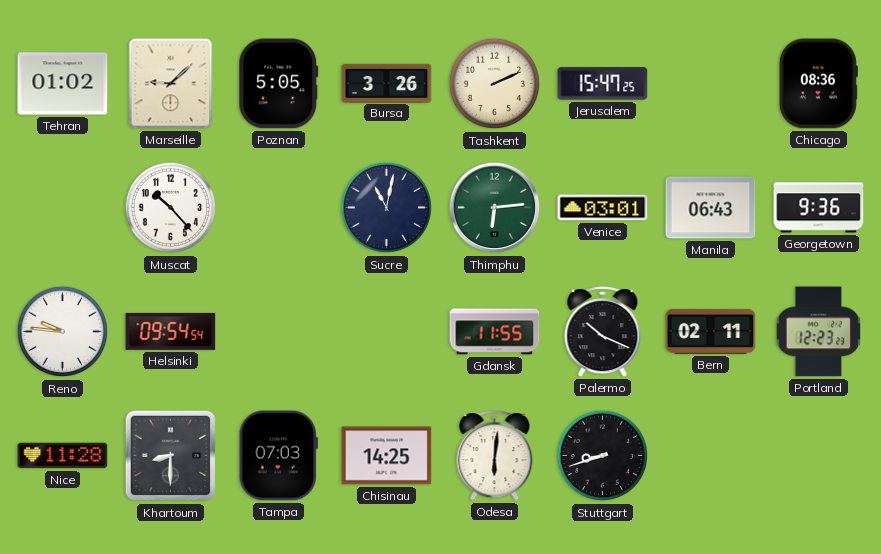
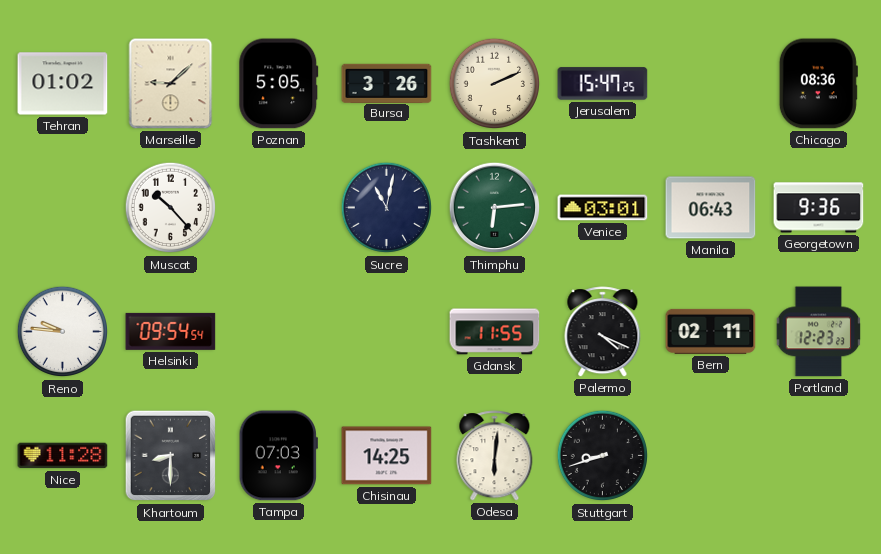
Palermo: 10:19 -> 4:19 (603, 332)
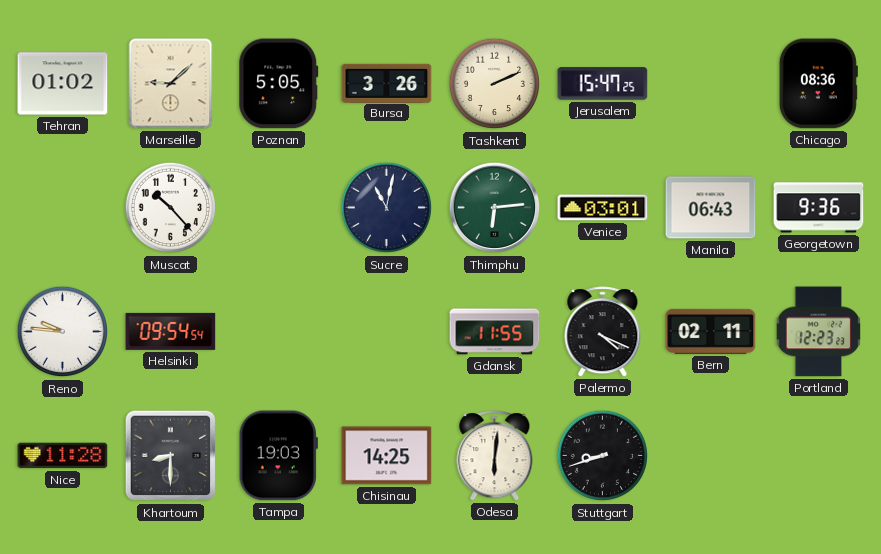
Tampa: 07:03 -> 19:03 (278, 456)
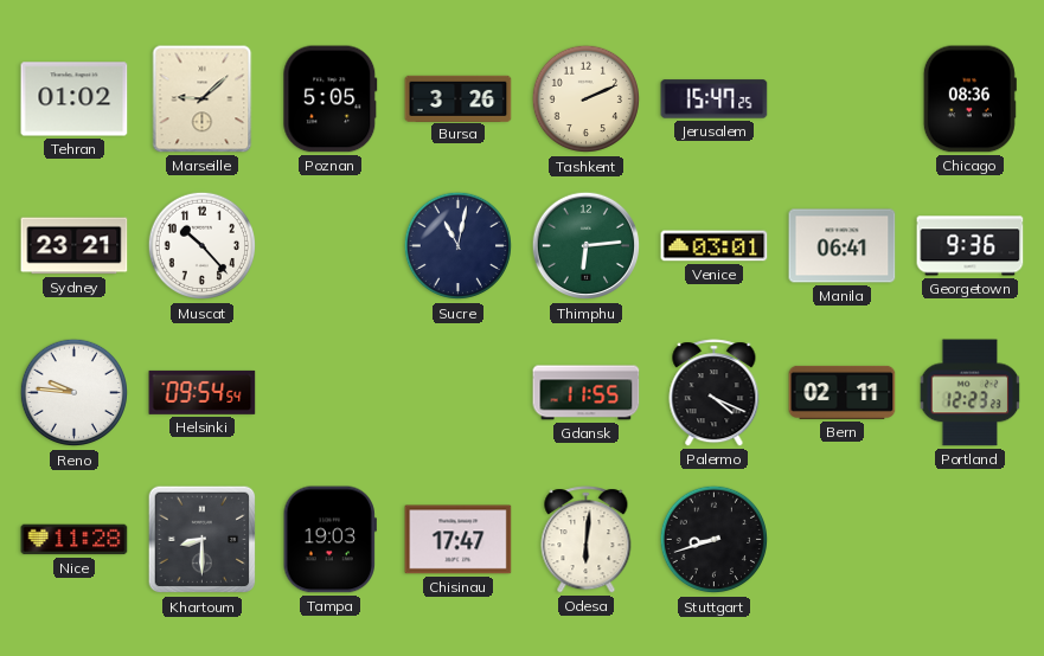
Sydney: none -> 23:21 (75, 246)
Manila: 06:43 -> 06:41 (843, 246)
Chisinau: 14:25 -> 17:47 (459, 540)
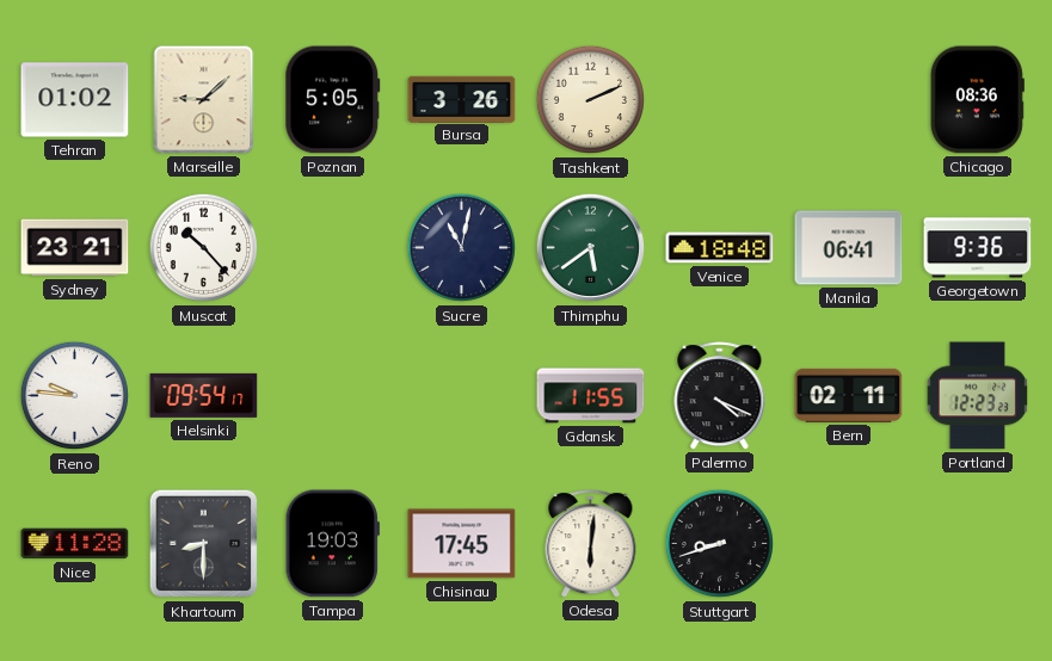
Jerusalem: 15:47 -> none (715, 99)
Thimphu: 6:14 -> 5:39 (591, 248)
Venice: 03:01 -> 18:48 (720, 248)
Helsinki: 09:54:54 -> 09:54:17 (204, 395)
Chisinau: 17:47 -> 17:45 (462, 544)
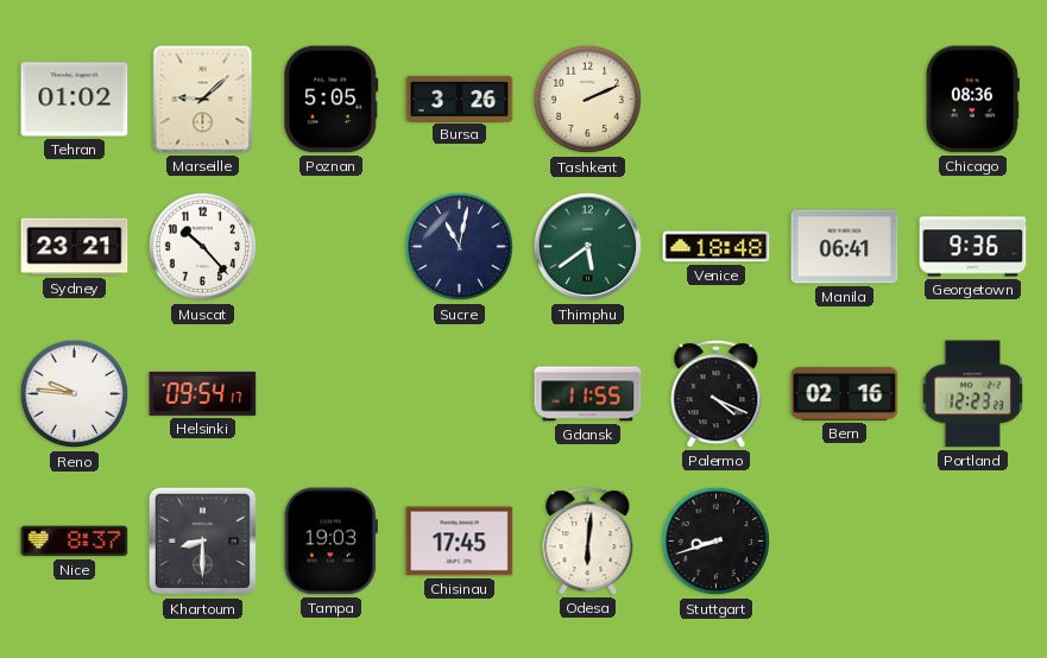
Bern: 02:11 -> 02:16 (845, 393)
Nice: 11:28 -> 8:37 (75, 542)
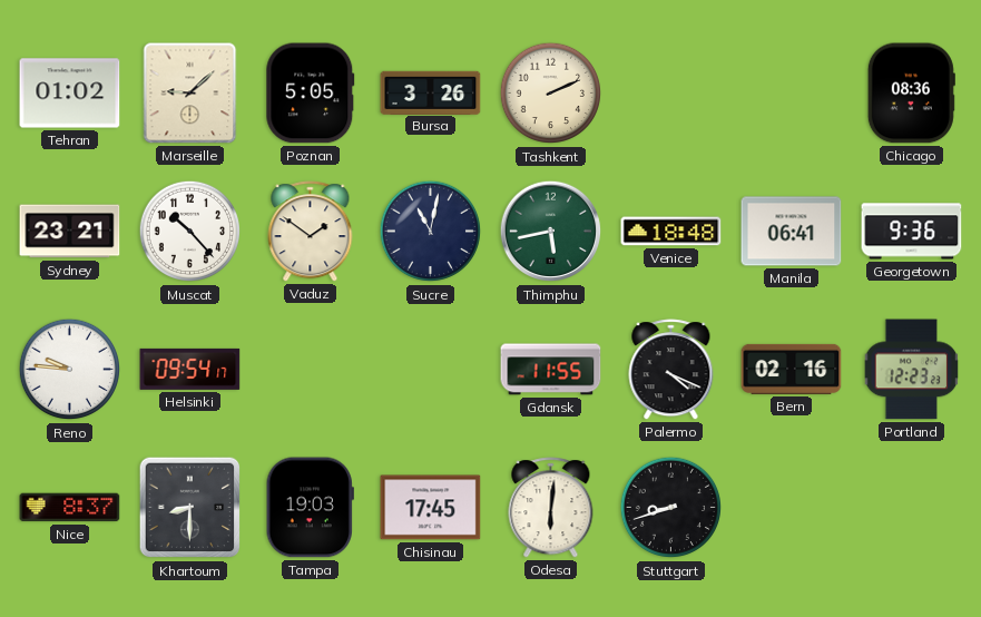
Vaduz: none -> 1:51 (311, 232)
Thimphu: 5:39 -> 5:43 (551, 232)
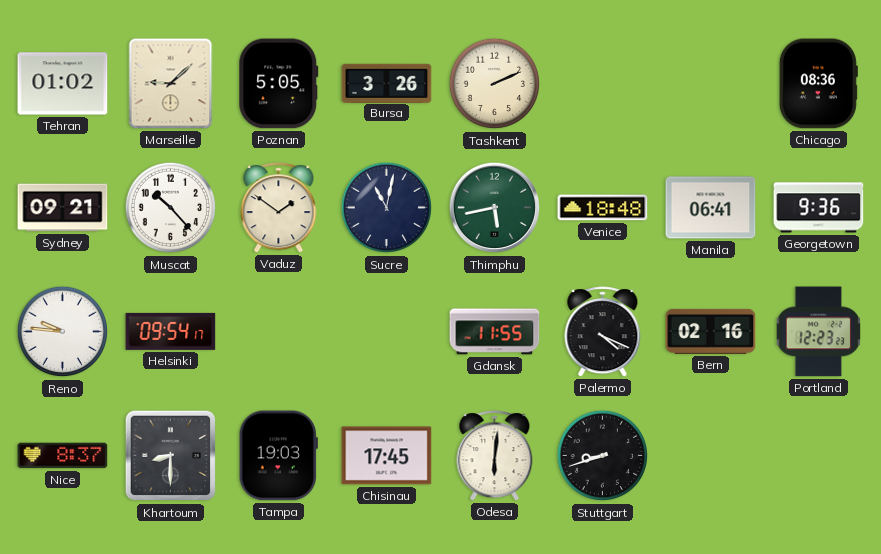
Sydney: 23:21 -> 09:21 (63, 208)
